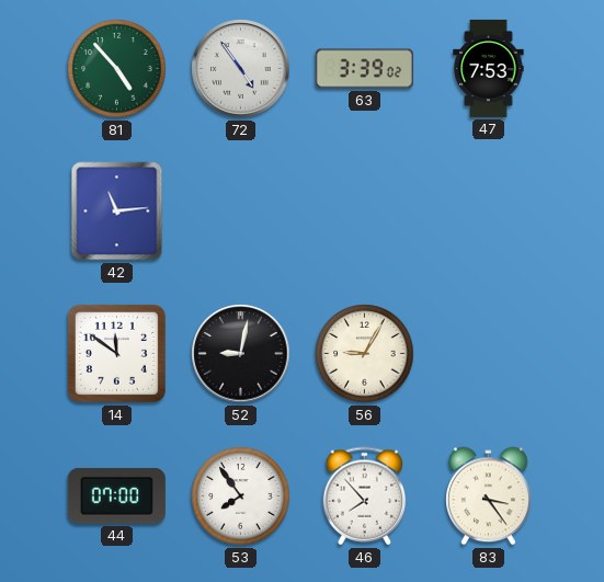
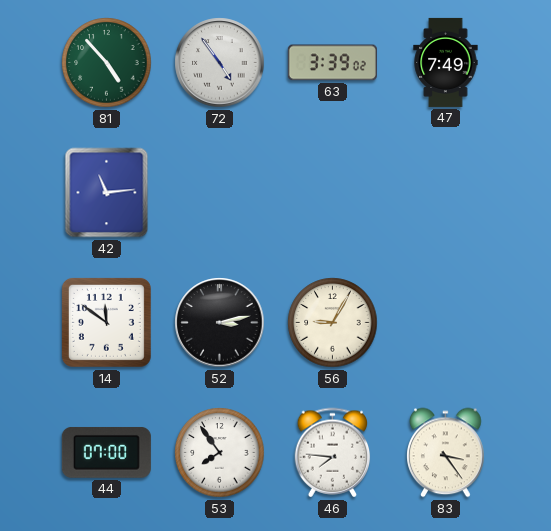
47: 7:53 -> 7:49 (446, 62)
52: 9:02 -> 3:13 (220, 323)
46: 7:53 -> 7:46 (333, 453)
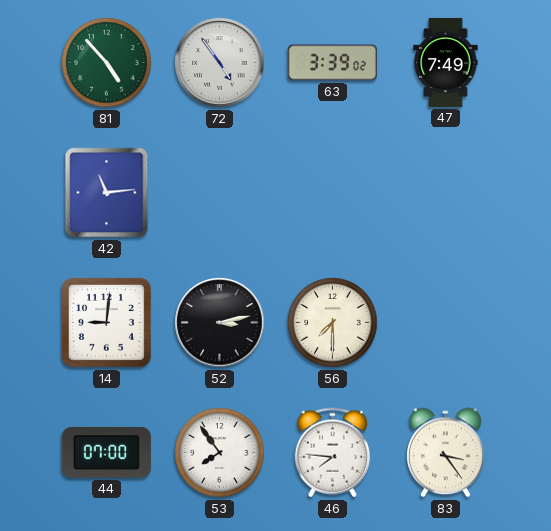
14: 11:51 -> 9:01 (106, 322)
56: 9:05 -> 7:30 (333, 323)
